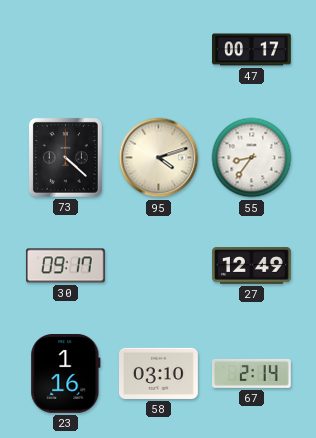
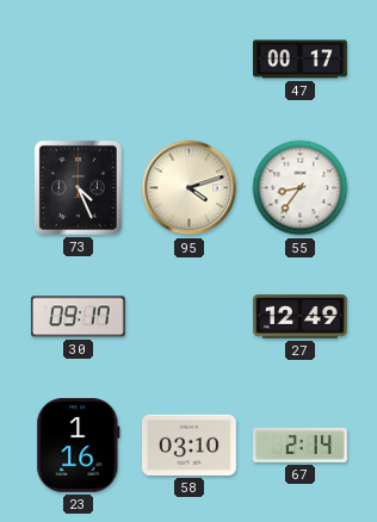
73: 4:22 -> 4:26 (78, 187)
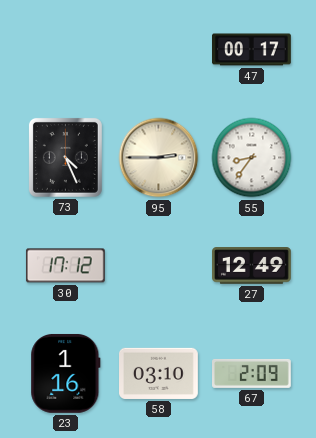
95: 4:12 -> 2:45 (159, 158)
30: 09:17 -> 17:12 (65, 266)
67: 2:14 -> 2:09 (252, 373)
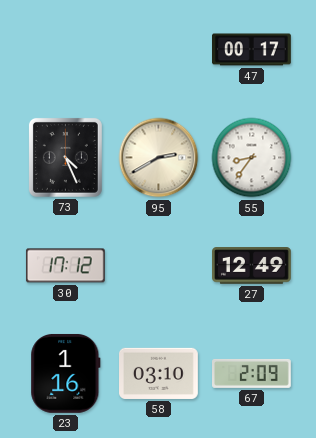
95: 2:45 -> 2:40 (159, 158)
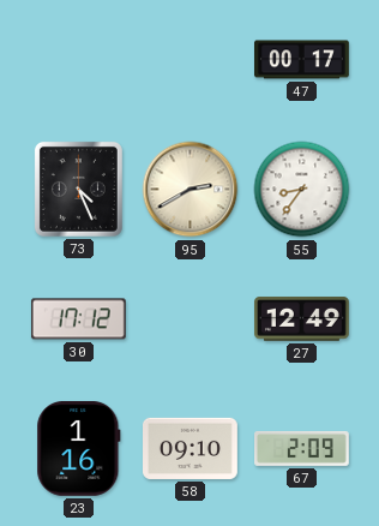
58: 03:10 -> 09:10 (191, 448)
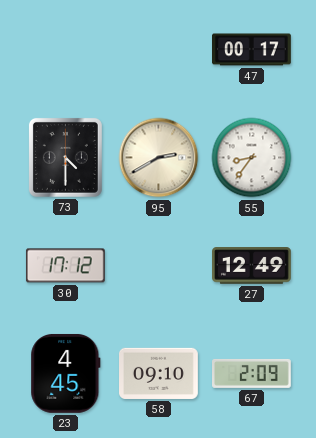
73: 4:26 -> 4:30 (65, 157)
23: 1:16 -> 4:45 (66, 373)
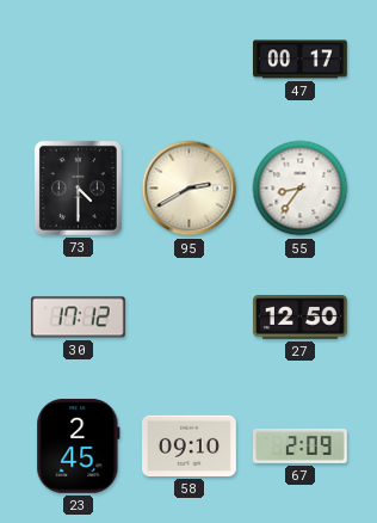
27: 12:49 -> 12:50 (301, 318)
23: 4:45 -> 2:45 (79, 445)
